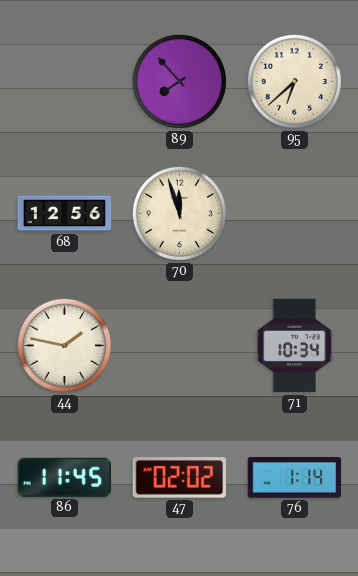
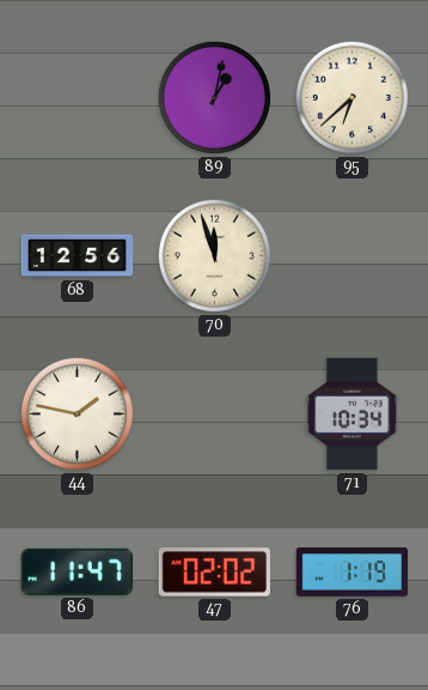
89: 7:53 -> 1:02 (214, 97)
86: 11:45 -> 11:47 (77, 571)
76: 1:14 -> 1:19 (353, 573)
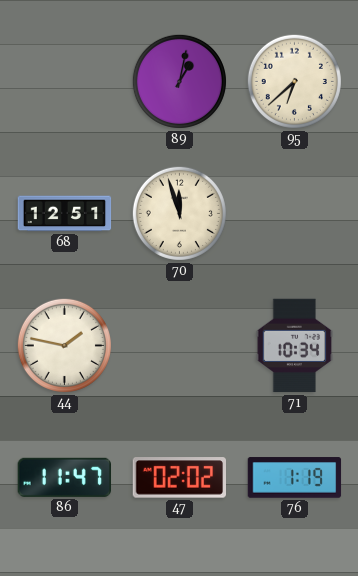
68: 12:56 -> 12:51 (65, 214)
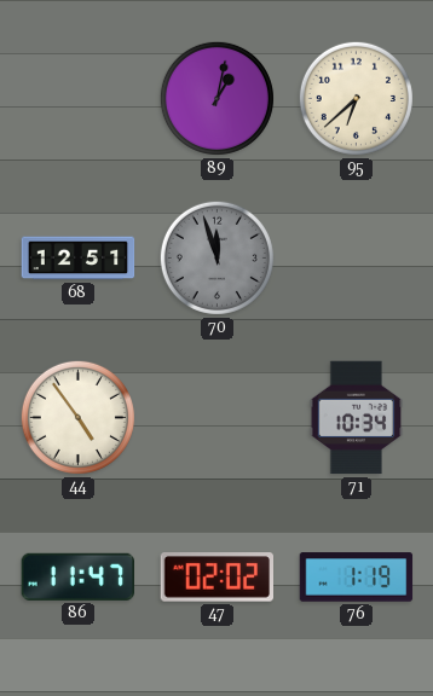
70 dial: cream -> grey (217, 257)
44: 1:47 -> 4:54 (77, 417)
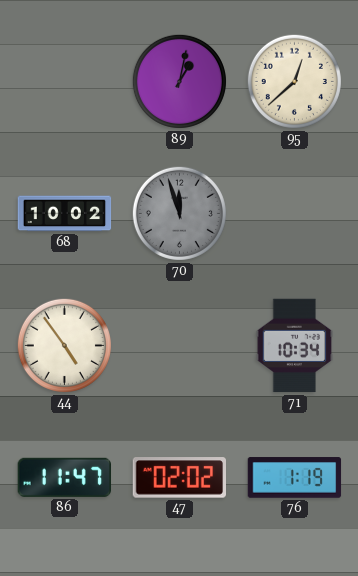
95: 6:38 -> 12:38 (294, 81)
68: 12:51 -> 10:02 (65, 214)
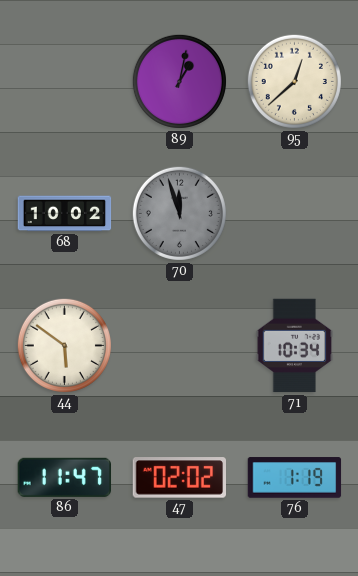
44: 4:54 -> 5:51 (64, 345)
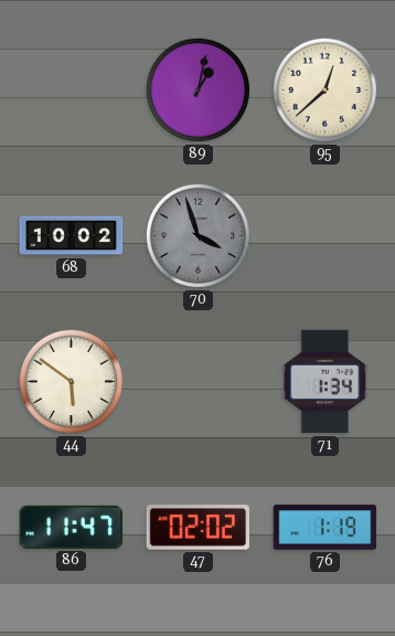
70: 11:57 -> 3:57 (197, 235)
71: 10:34 -> 1:34 (325, 382)
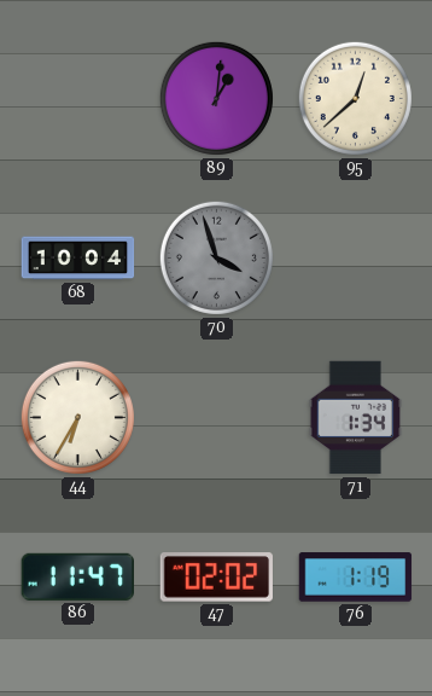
89: 1:02 -> 1:01 (216, 98)
68: 10:02 -> 10:04 (78, 259)
44: 5:51 -> 6:35 (77, 417)
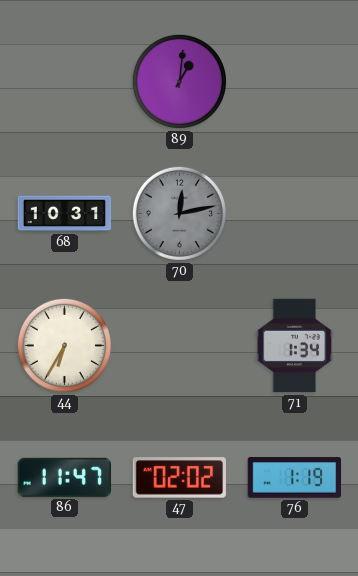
95: 12:38 -> none (355, 98)
68: 10:04 -> 10:31 (65, 214)
70: 3:57 -> 12:13 (179, 213)
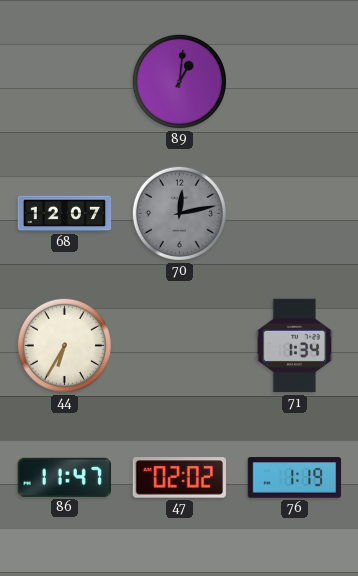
68: 10:31 -> 12:07 (65, 214)
